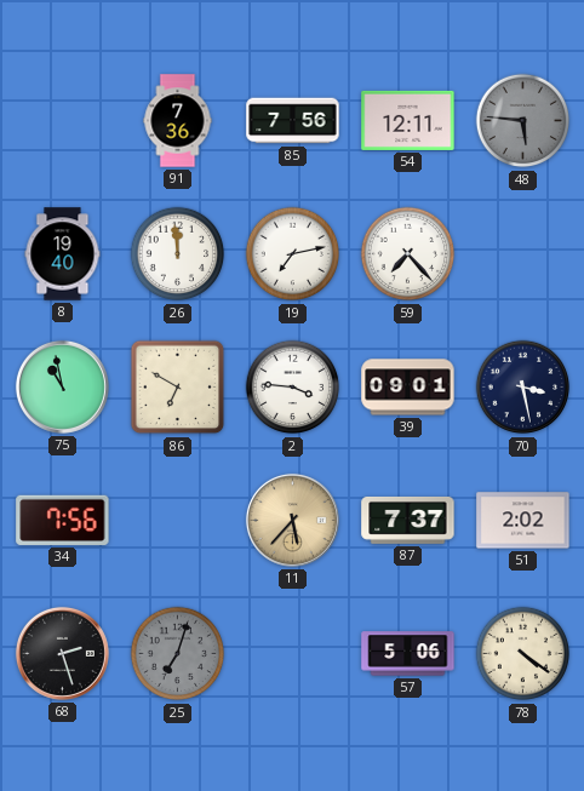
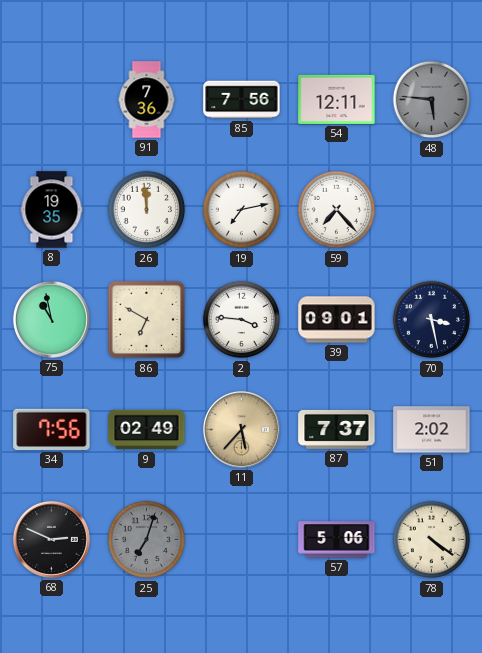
8: 19:40 -> 19:35 (52, 210)
9: none -> 02:49 (147, 430)
68: 2:27 -> 2:49 (51, 539)
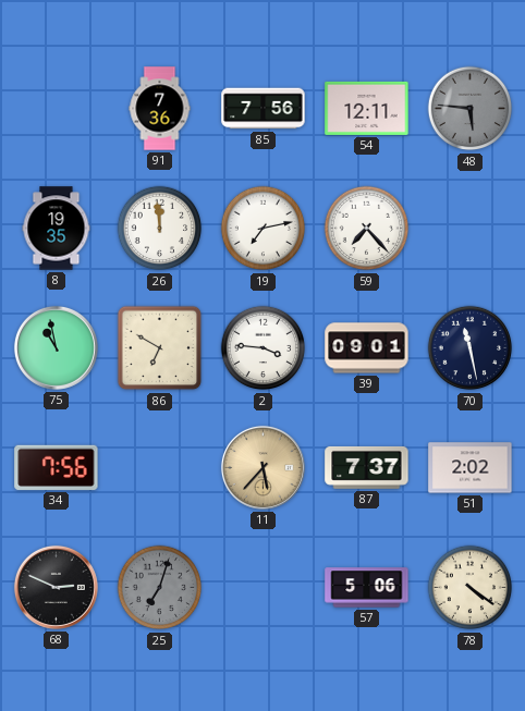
70: 3:28 -> 11:28 (471, 348)
9: 02:49 -> none (147, 430)
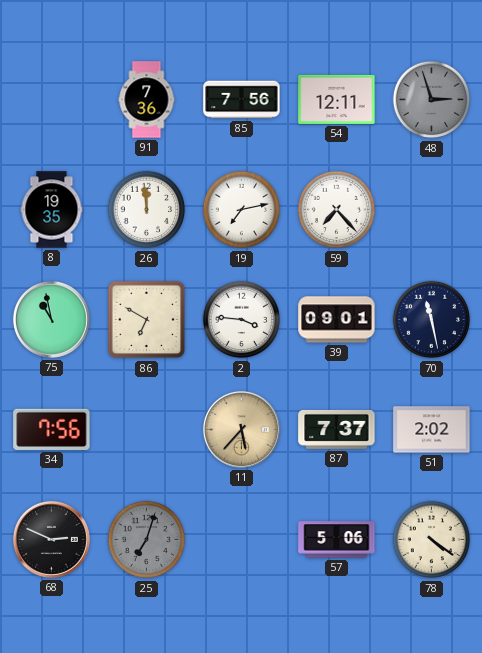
48: 5:46 -> 2:57 (432, 100)
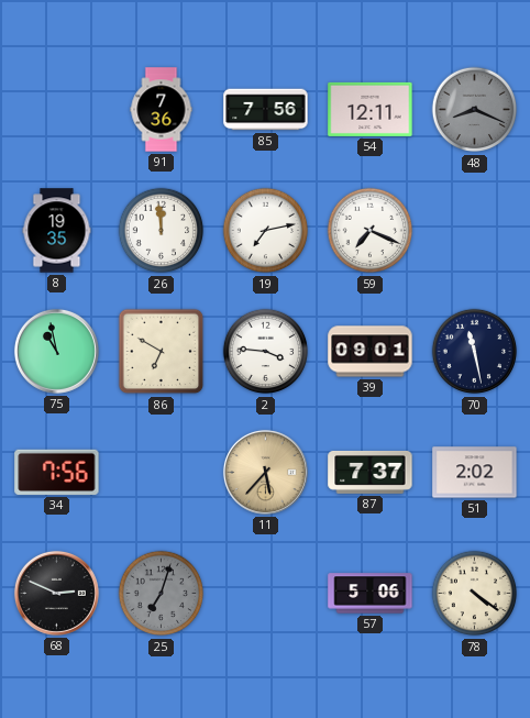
48: 2:57 -> 8:19 (475, 110)
59: 7:23 -> 7:19 (371, 231)
